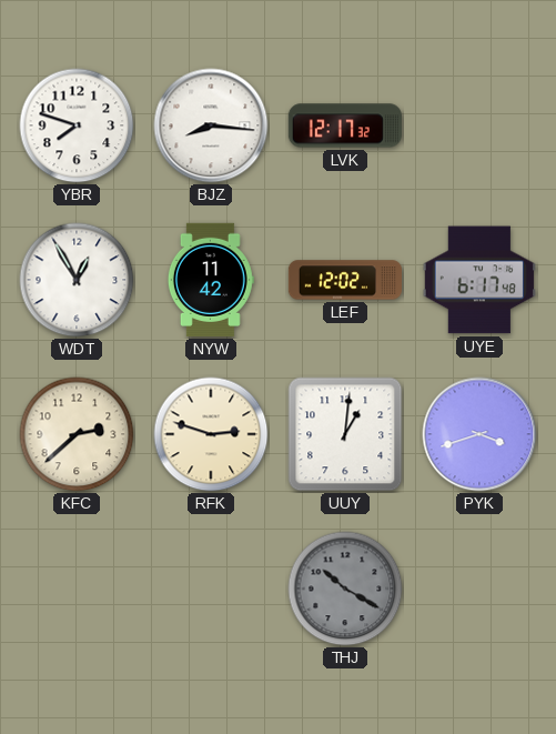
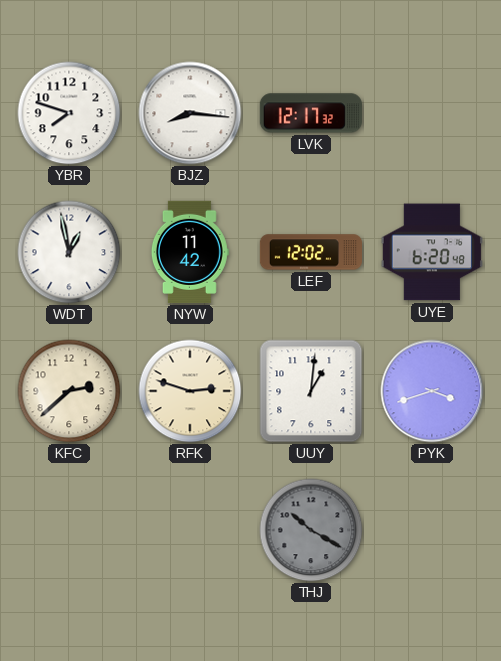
WDT: 12:55 -> 12:58 (69, 252)
UYE: 6:17 -> 6:20 (432, 252)
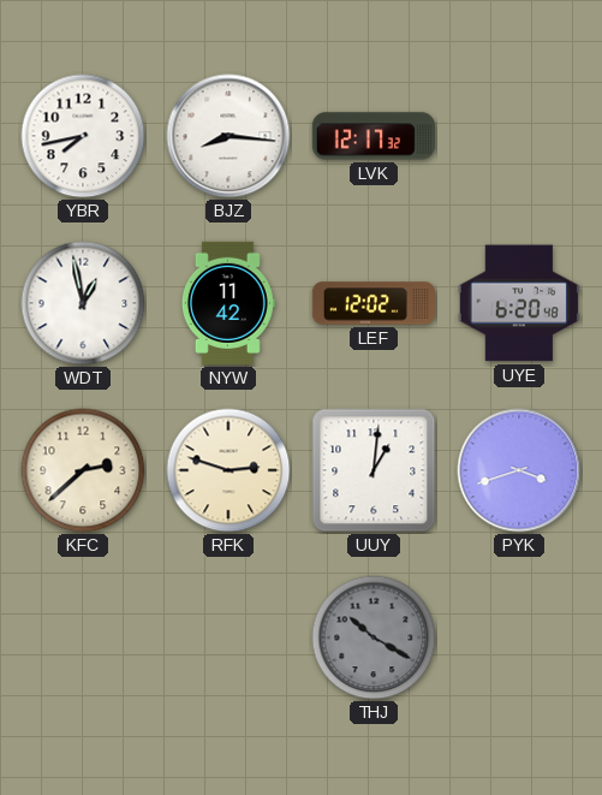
YBR: 7:48 -> 7:43 (83, 136)
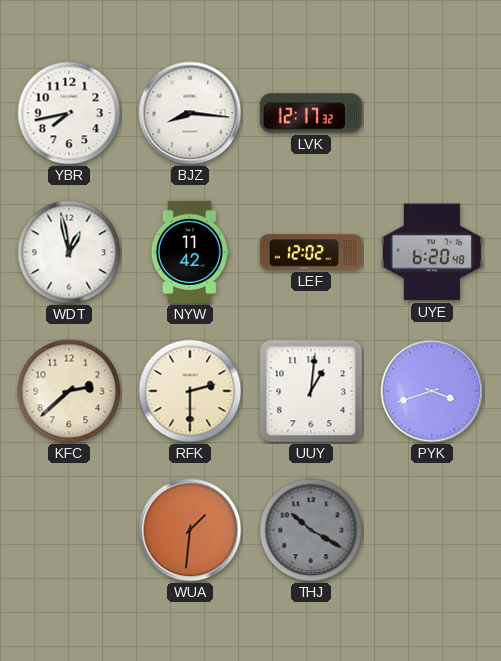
RFK: 2:48 -> 2:30 (190, 391)
WUA: none -> 1:31 (190, 530)
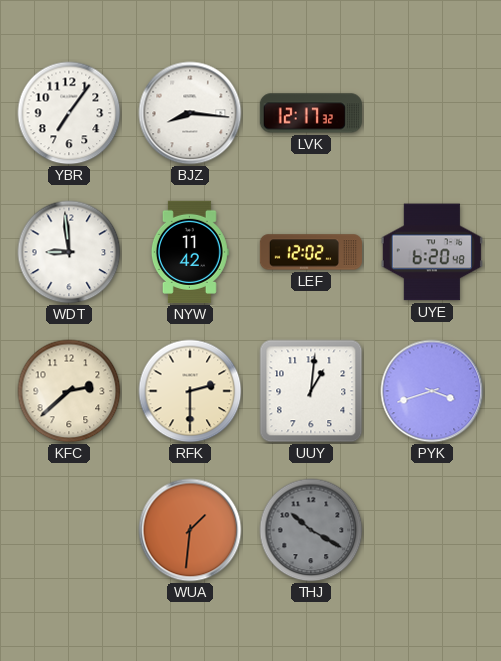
YBR: 7:43 -> 7:06 (69, 113)
WDT: 12:58 -> 8:59 (69, 252)
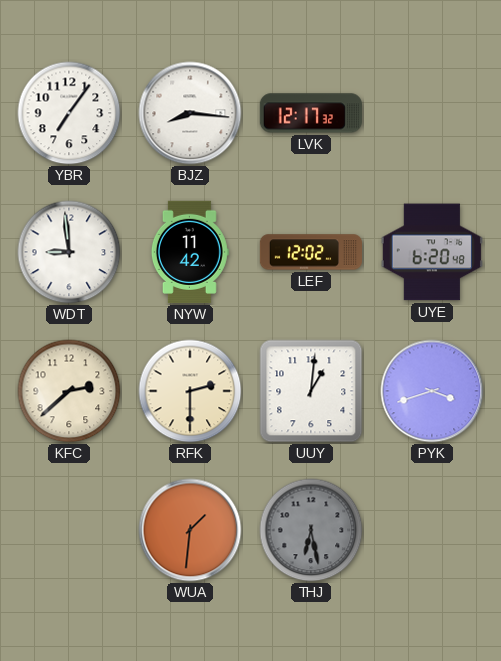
THJ: 10:20 -> 6:28 (311, 530)
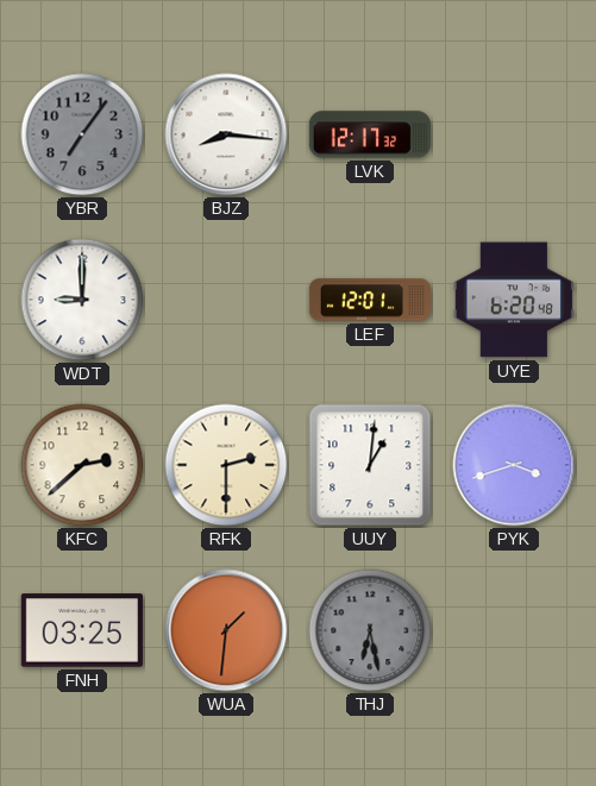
YBR dial: white -> grey (82, 134)
WDT: 8:59 -> 9:00 (82, 300)
NYW: 11:42 -> none (190, 252)
LEF: 12:02 -> 12:01 (369, 300)
FNH: none -> 03:25 (82, 630)
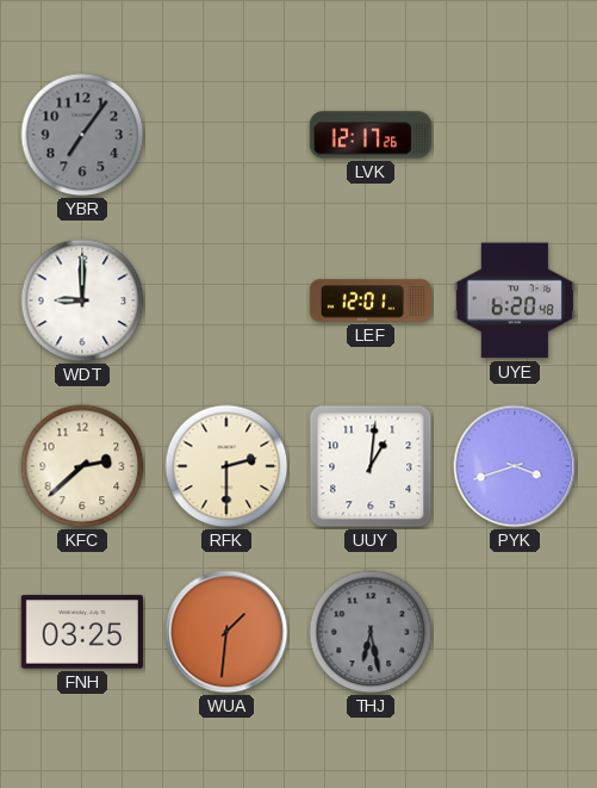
BJZ: 8:16 -> none (226, 134)
LVK: 12:17:32 -> 12:17:26 (371, 135)
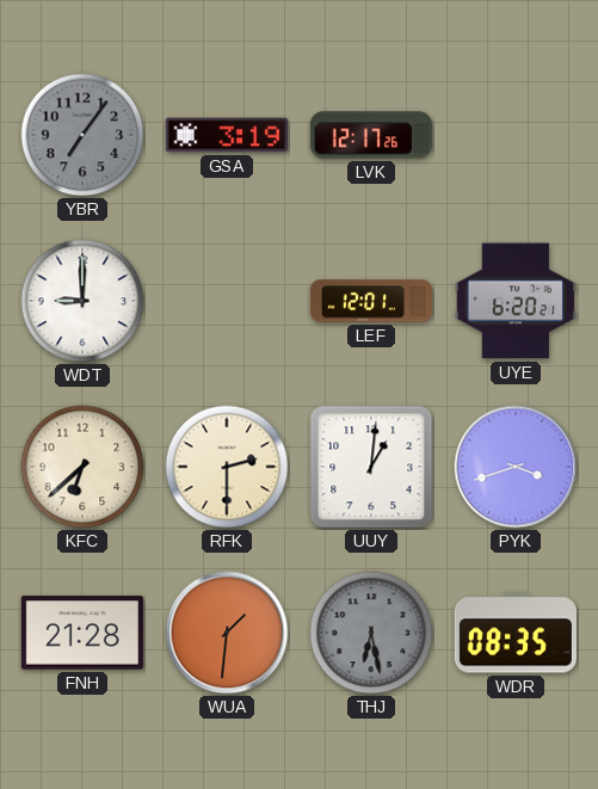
GSA: none -> 3:19 (227, 135)
UYE: 6:20:48 -> 6:20:21 (516, 301)
KFC: 2:38 -> 6:38 (82, 467)
FNH: 03:25 -> 21:28 (82, 633)
WDR: none -> 08:35 (516, 633)
